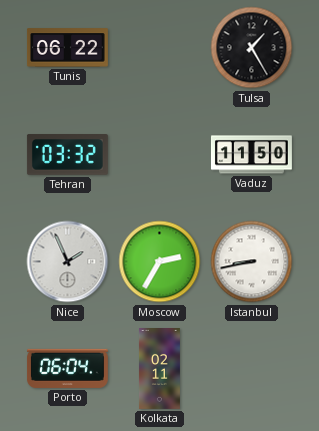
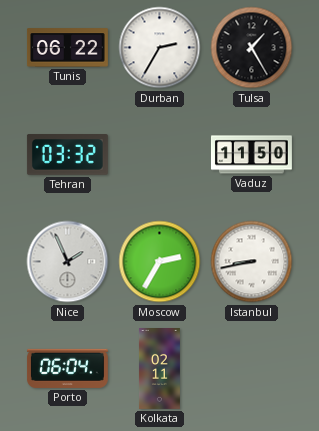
Durban: none -> 2:35 (160, 48)
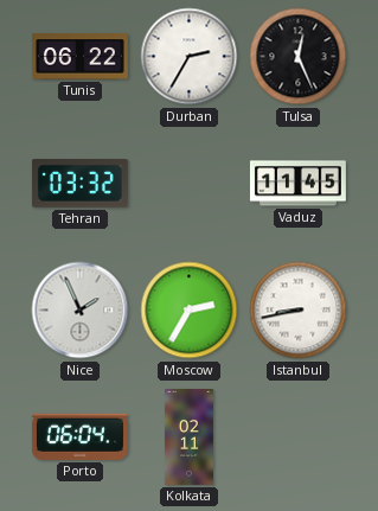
Tulsa: 1:25 -> 12:26 (299, 57)
Vaduz: 11:50 -> 11:45 (297, 184)
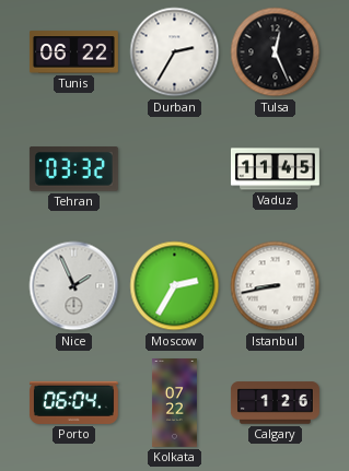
Kolkata: 02:11 -> 07:22 (174, 403)
Calgary: none -> 1:26 (275, 403)
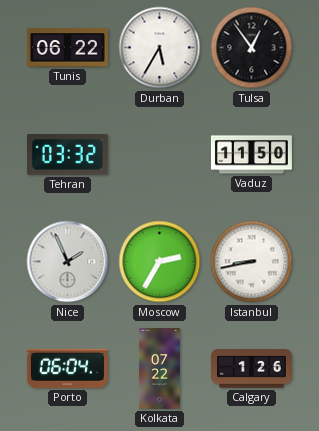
Durban: 2:35 -> 5:35 (160, 48)
Tulsa: 12:26 -> 12:54 (252, 48)
Vaduz: 11:45 -> 11:50 (251, 155)
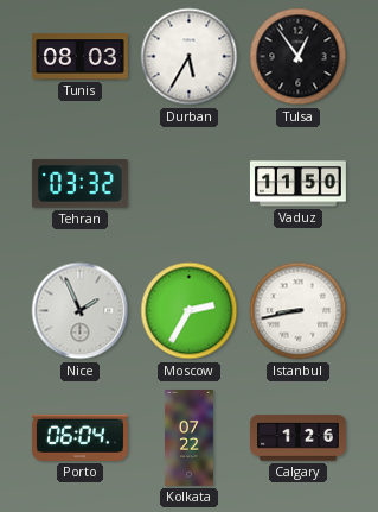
Tunis: 06:22 -> 08:03 (79, 57)
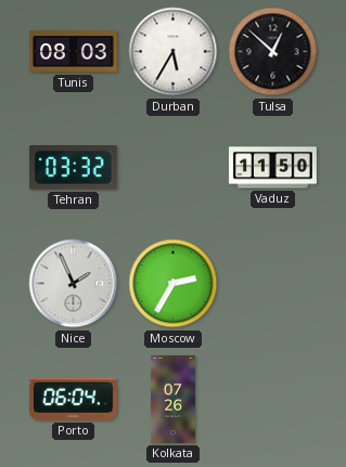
Tulsa: 12:54 -> 12:52 (273, 52)
Istanbul: 8:43 -> none (299, 311)
Kolkata: 07:22 -> 07:26 (172, 400)
Calgary: 1:26 -> none (297, 438)
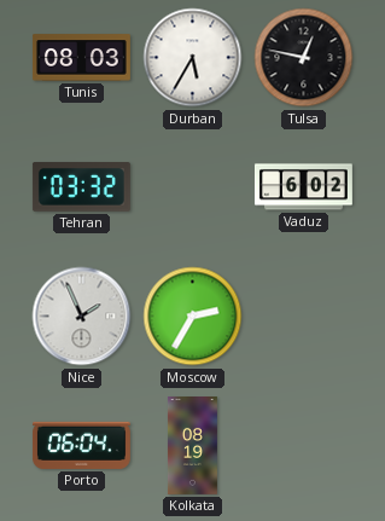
Tulsa: 12:52 -> 12:47 (304, 58)
Vaduz: 11:50 -> 6:02 (303, 187)
Kolkata: 07:26 -> 08:19 (192, 446)
